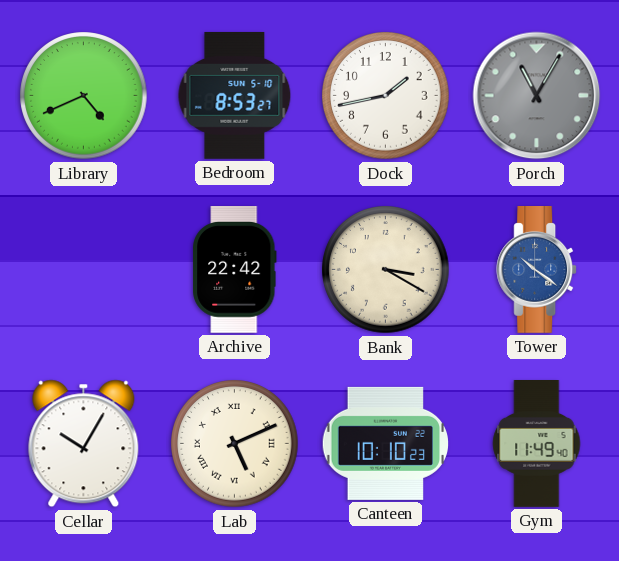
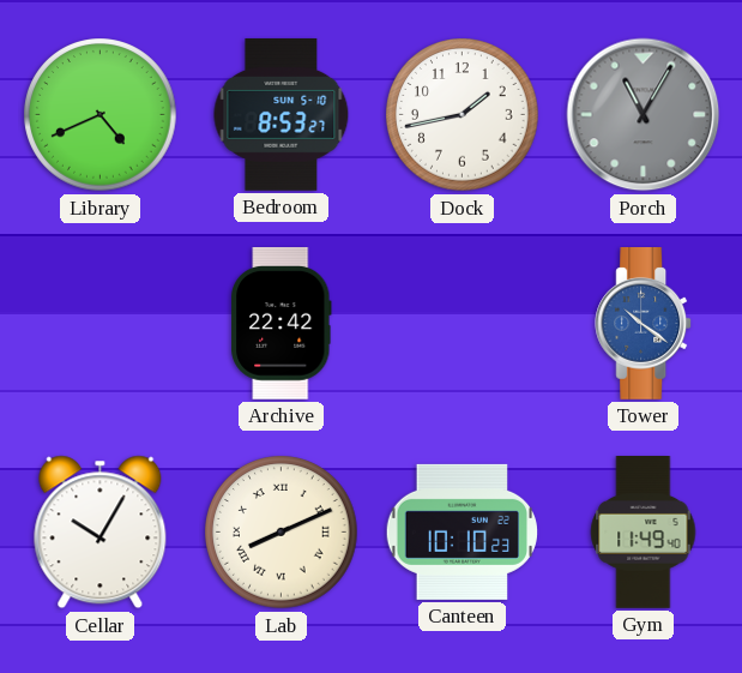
Bank: 3:20 -> none (386, 270)
Lab: 5:11 -> 8:11 (282, 533)
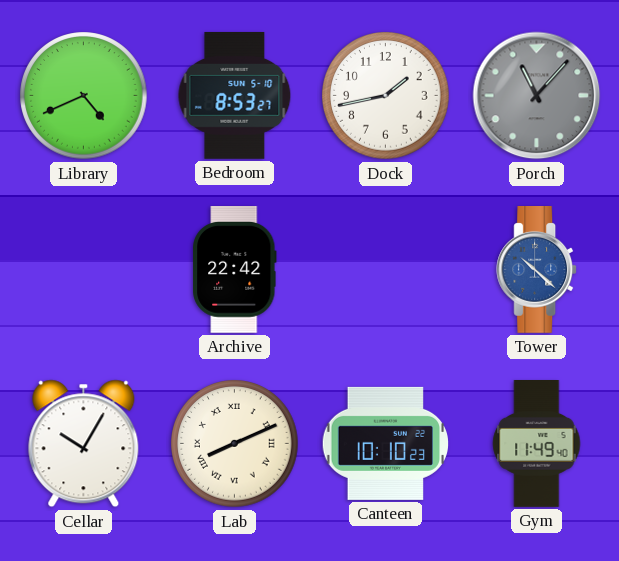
Porch: 11:05 -> 11:07 (537, 96)
Tower: 10:21 -> 10:22 (537, 270)
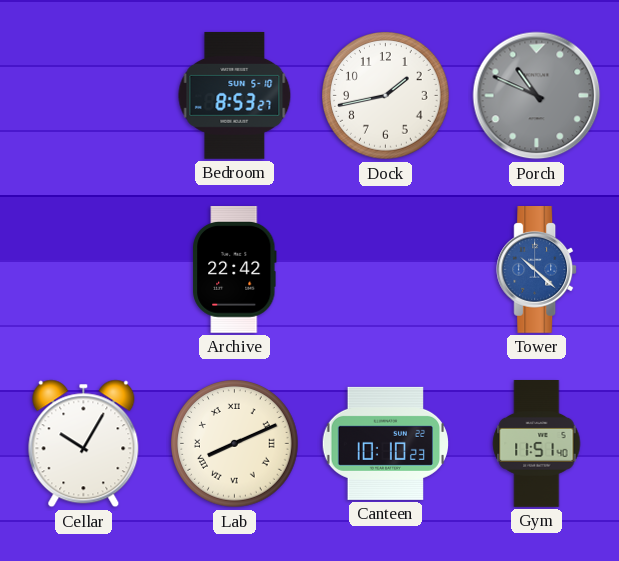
Library: 4:41 -> none (84, 96)
Porch: 11:07 -> 10:49 (537, 96)
Gym: 11:49 -> 11:51 (537, 444)
